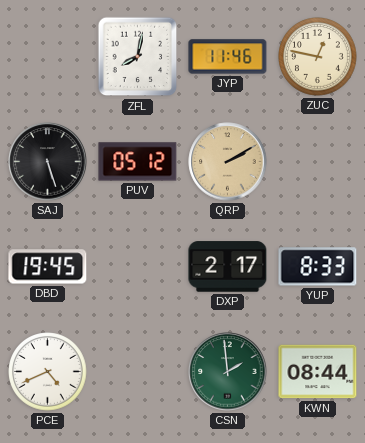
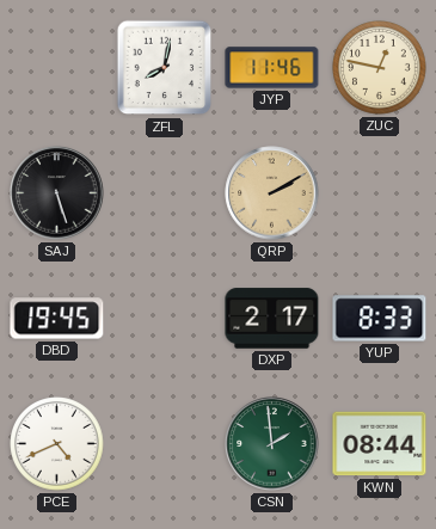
PUV: 05:12 -> none (138, 162)
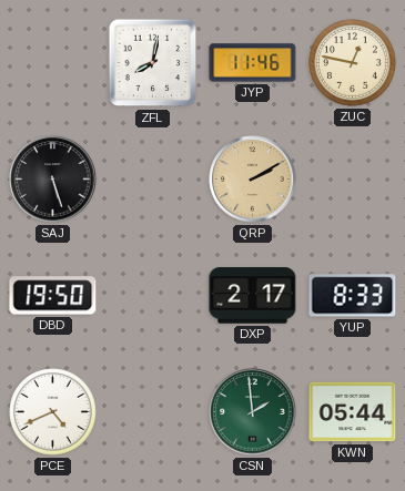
DBD: 19:45 -> 19:50 (53, 296)
KWN: 08:44 -> 05:44 (353, 412)
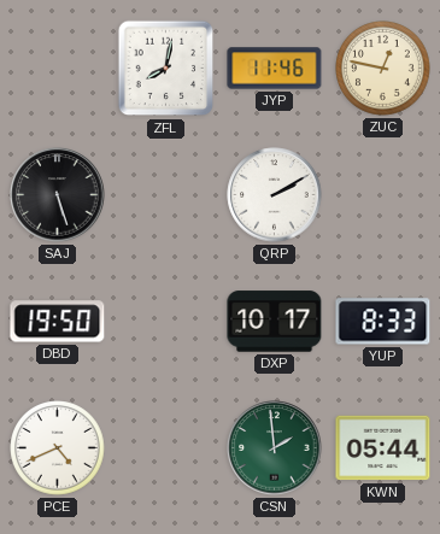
QRP dial: champagne -> white (275, 195)
DXP: 2:17 -> 10:17 (275, 322)
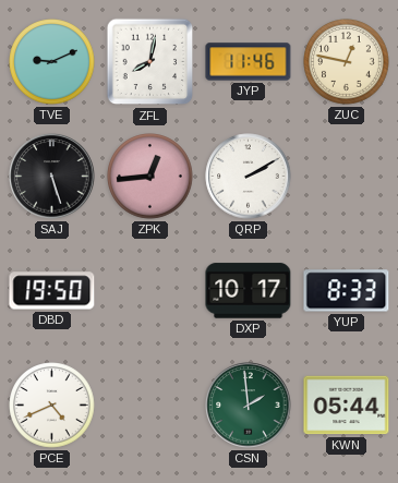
TVE: none -> 9:11 (52, 62)
ZPK: none -> 12:44 (150, 177)
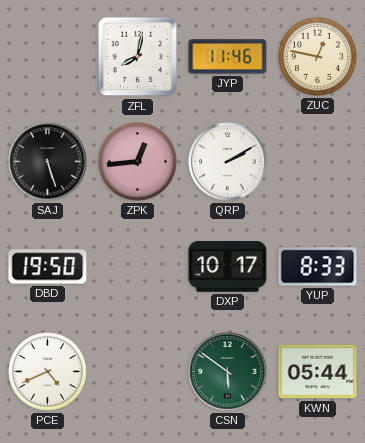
TVE: 9:11 -> none (52, 62)
CSN: 1:59 -> 5:51 (228, 372)
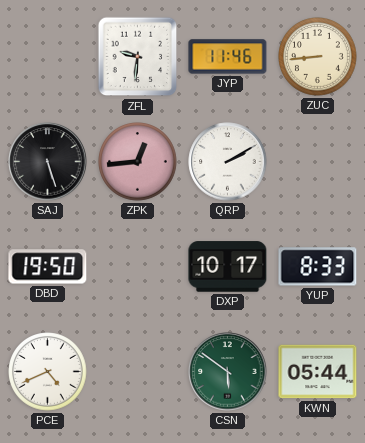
ZFL: 8:02 -> 9:31 (138, 57)
ZUC: 12:47 -> 8:44 (318, 57)
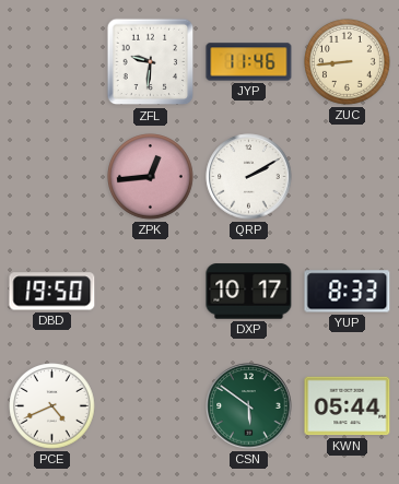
SAJ: 5:27 -> none (48, 162)
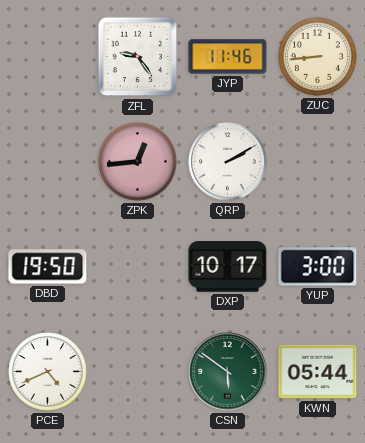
ZFL: 9:31 -> 9:24 (138, 57)
YUP: 8:33 -> 3:00 (318, 267)
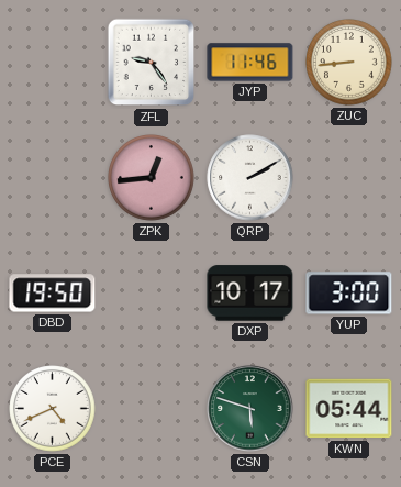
CSN: 5:51 -> 5:48 (250, 409)
